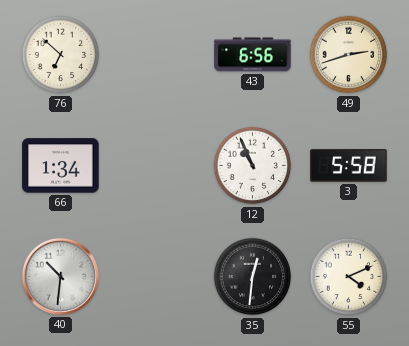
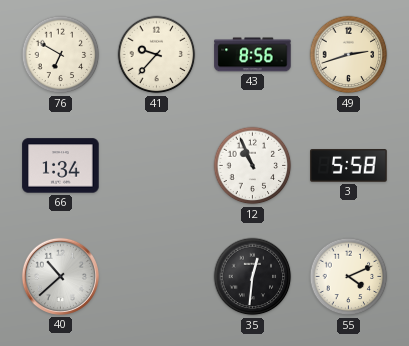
76: 6:52 -> 6:50 (61, 55)
41: none -> 9:37 (157, 55)
43: 6:56 -> 8:56 (253, 55)
40: 10:31 -> 10:38 (60, 276)
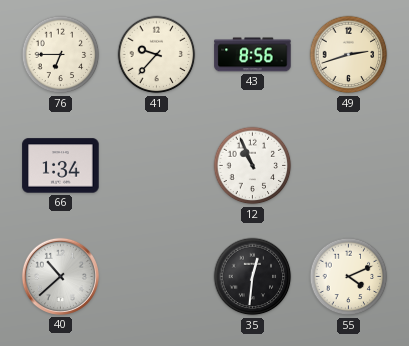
76: 6:50 -> 6:45 (61, 55)
3: 5:58 -> none (349, 166)
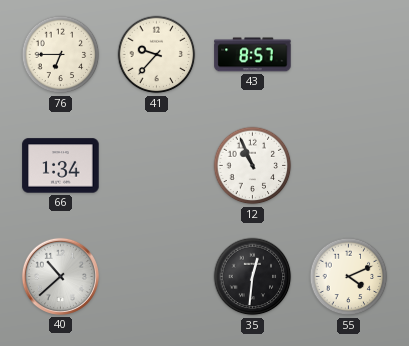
43: 8:56 -> 8:57 (253, 55)
49: 2:42 -> none (349, 55)
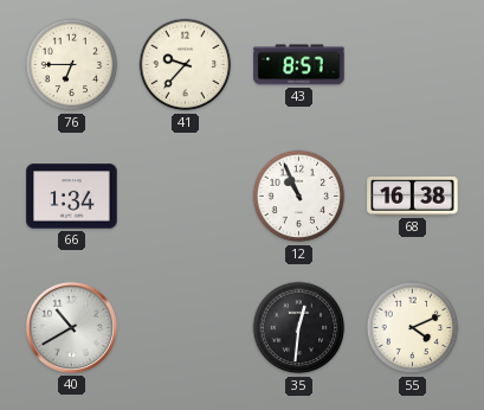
68: none -> 16:38 (413, 197)
40: 10:38 -> 10:40 (71, 327)
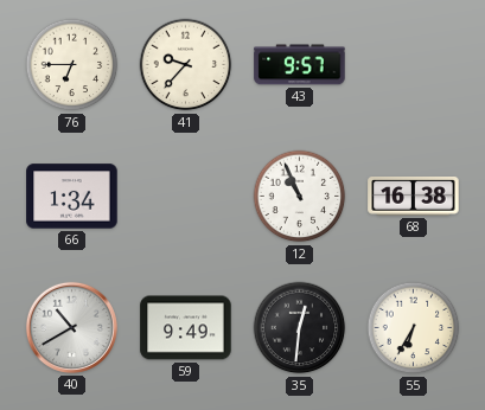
43: 8:57 -> 9:57 (300, 65)
59: none -> 9:49 (186, 328)
55: 4:11 -> 6:35 (414, 328)
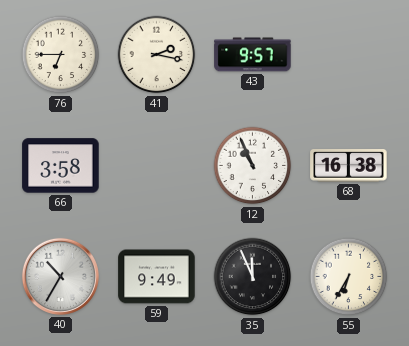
41: 9:37 -> 2:17 (157, 55)
66: 1:34 -> 3:58 (61, 166)
40: 10:40 -> 10:35 (60, 276)
35: 12:31 -> 11:56 (253, 277)
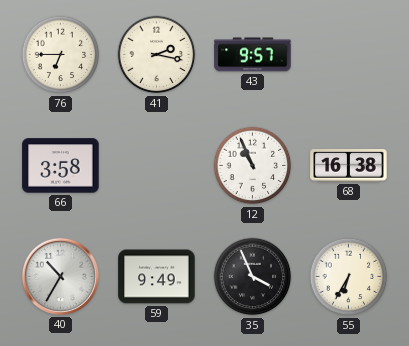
35: 11:56 -> 3:56 (253, 277)
